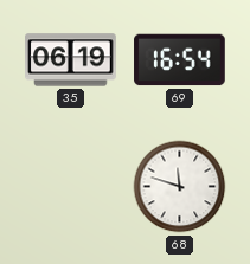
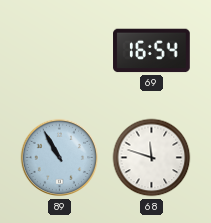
35: 06:19 -> none (71, 60)
89: none -> 10:55 (60, 158)
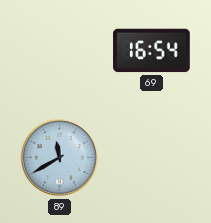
89: 10:55 -> 11:40 (60, 158)
68: 11:48 -> none (152, 158)
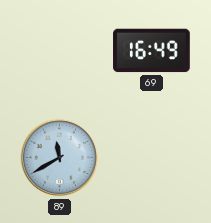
69: 16:54 -> 16:49 (152, 51)
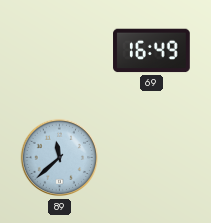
89: 11:40 -> 11:38 (60, 158)
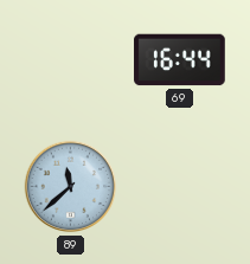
69: 16:49 -> 16:44 (180, 60)
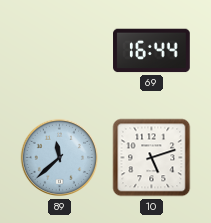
10: none -> 5:12 (152, 158)
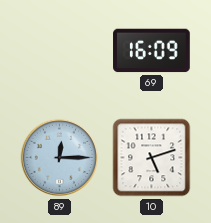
69: 16:44 -> 16:09 (152, 51)
89: 11:38 -> 12:15 (60, 158)
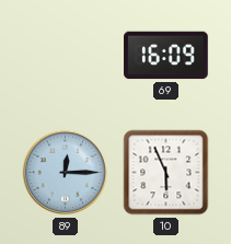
10: 5:12 -> 5:56 (166, 173)
